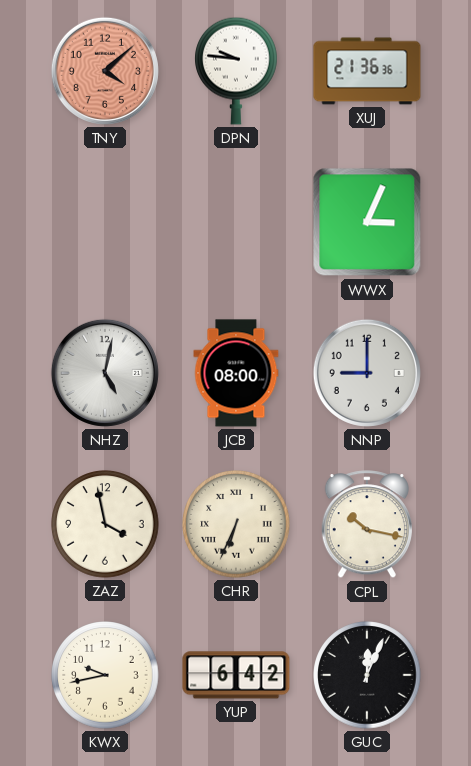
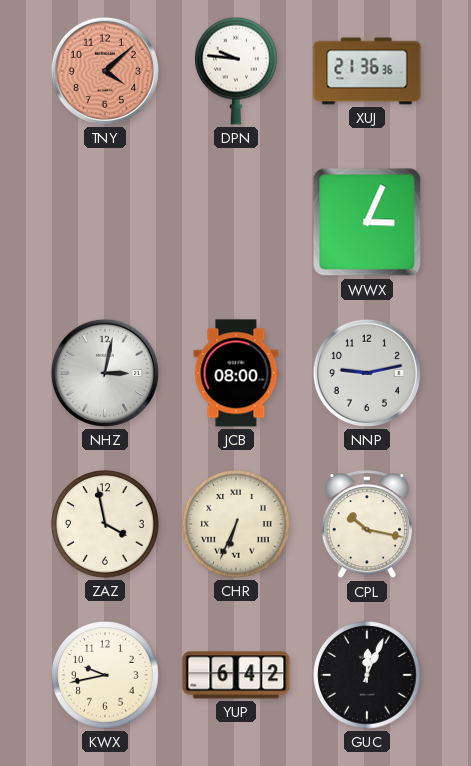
NHZ: 5:02 -> 3:02 (105, 373)
NNP: 9:00 -> 9:13 (367, 373)
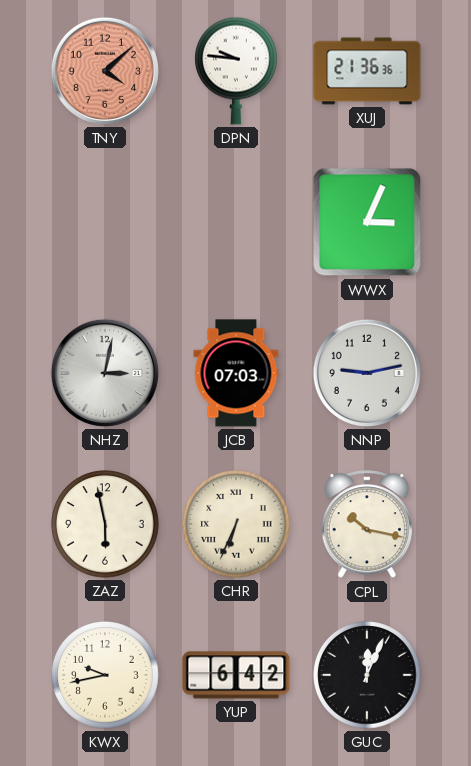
JCB: 08:00 -> 07:03 (236, 373)
ZAZ: 3:58 -> 5:58 (105, 524)
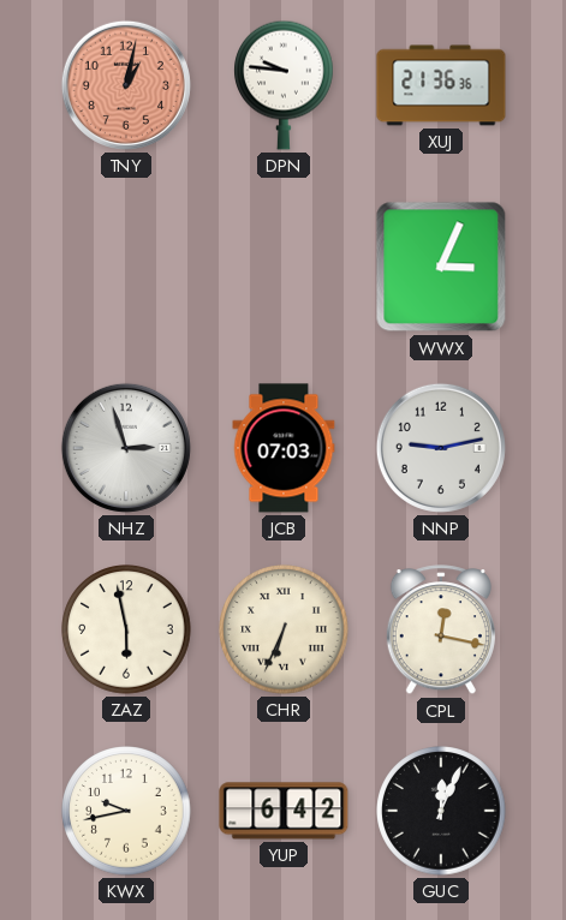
TNY: 4:08 -> 1:02 (126, 85)
NHZ: 3:02 -> 2:57 (126, 448)
CPL: 10:17 -> 12:17 (441, 631)
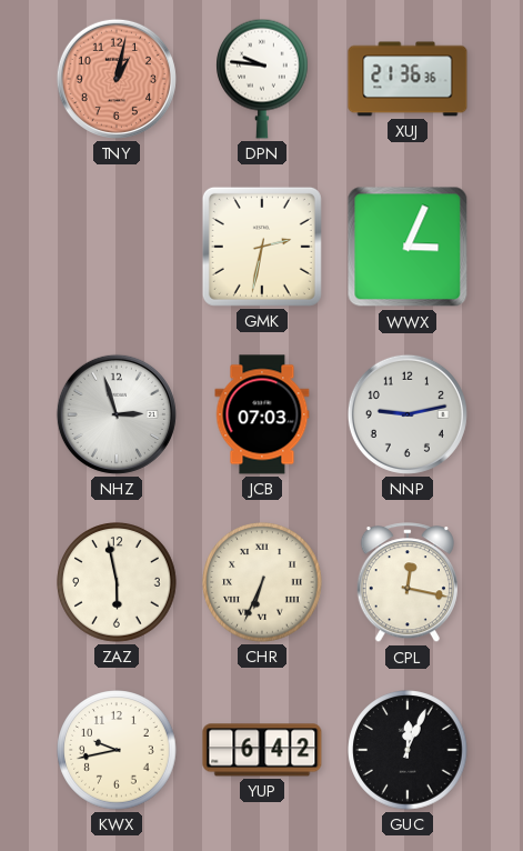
GMK: none -> 2:32 (262, 247)
